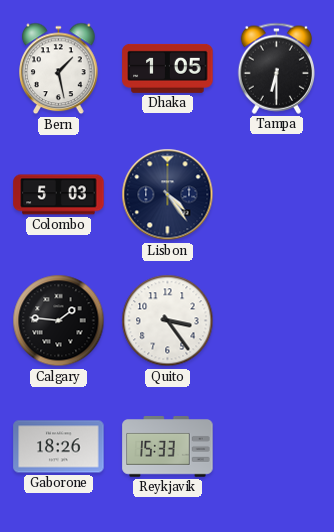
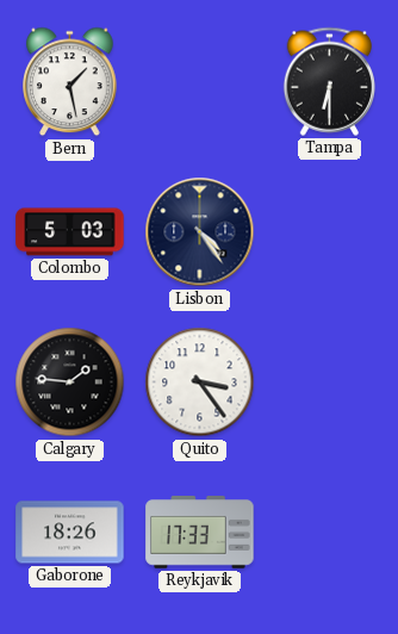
Dhaka: 1:05 -> none (168, 68)
Reykjavik: 15:33 -> 17:33 (200, 533)
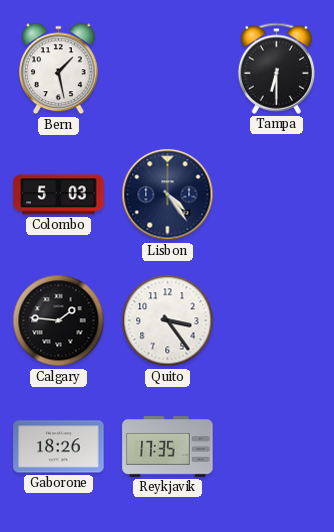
Reykjavik: 17:33 -> 17:35 (168, 447)
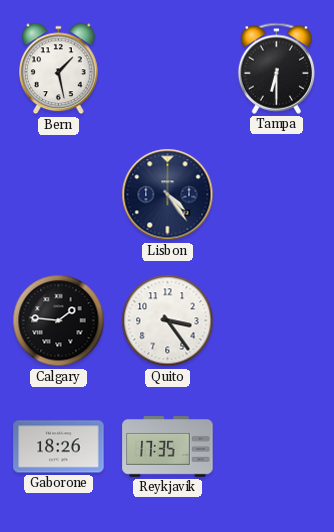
Colombo: 5:03 -> none (59, 195)
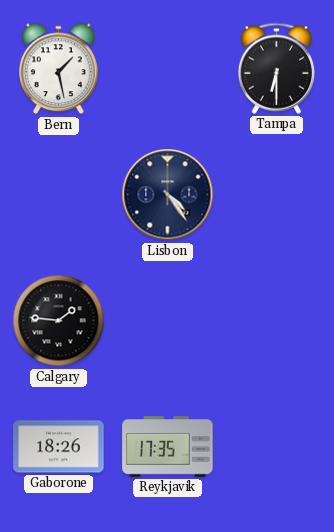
Quito: 3:24 -> none (168, 321)
